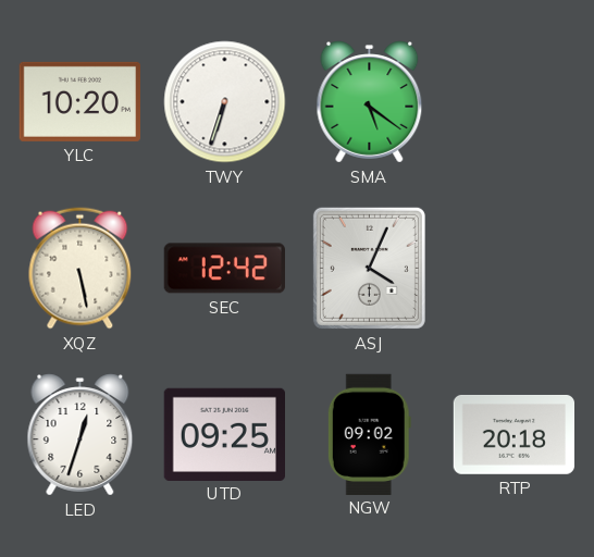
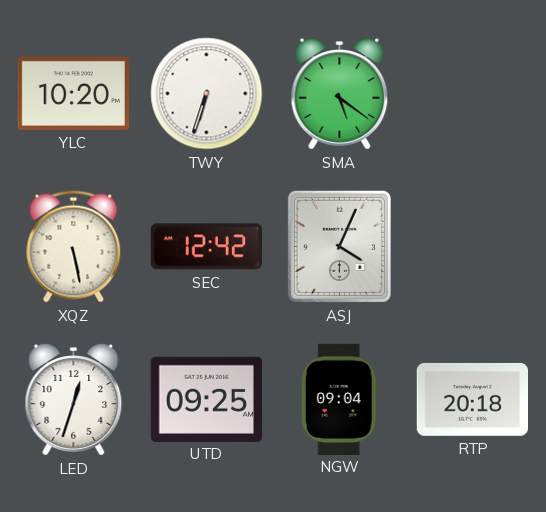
NGW: 09:02 -> 09:04 (339, 399)
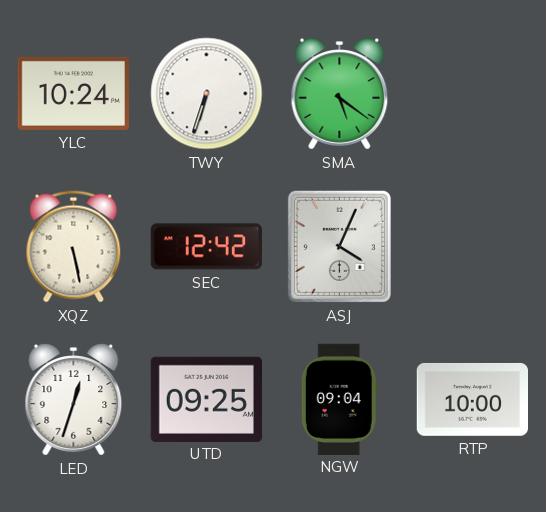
YLC: 10:20 -> 10:24 (73, 93)
RTP: 20:18 -> 10:00 (472, 399)
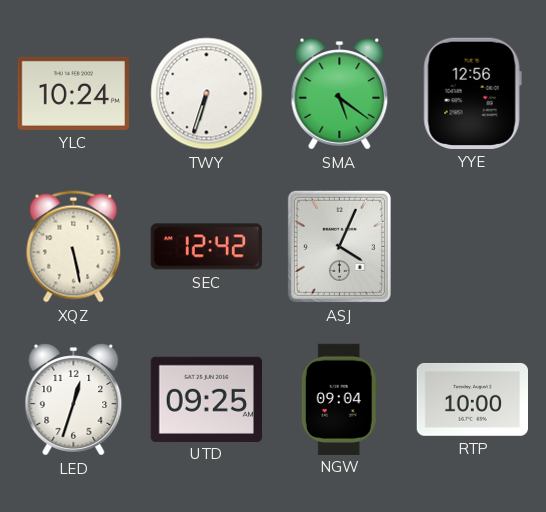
YYE: none -> 12:56 (472, 93)
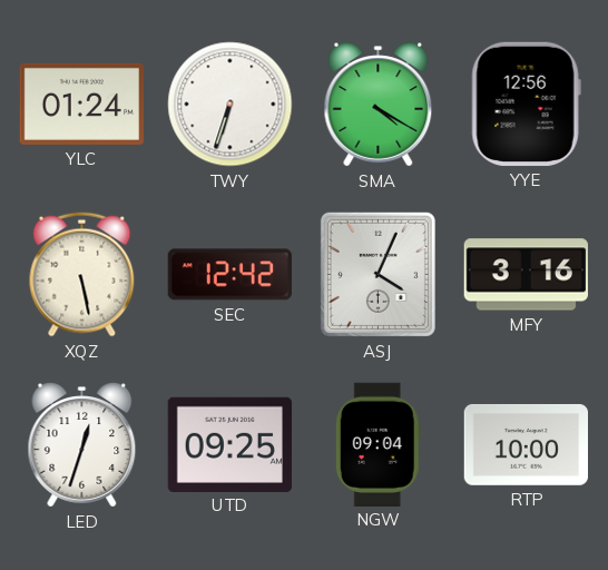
YLC: 10:24 -> 01:24 (81, 104)
SMA: 5:21 -> 4:20 (379, 105)
MFY: none -> 3:16 (526, 275)
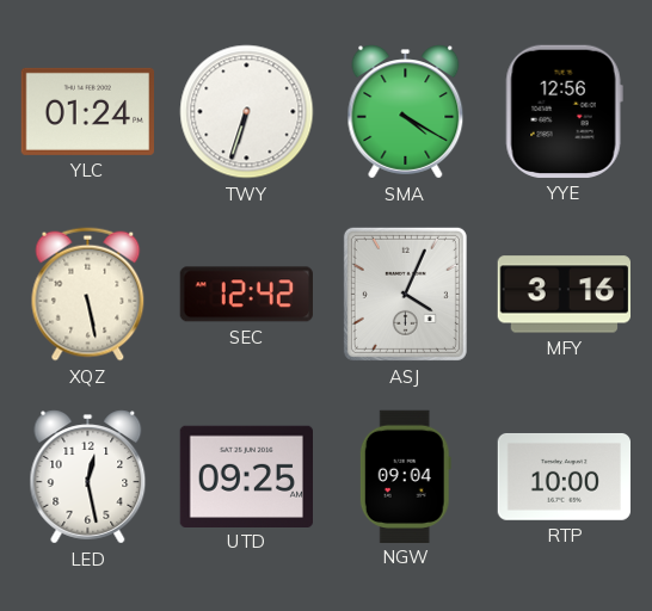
LED: 12:33 -> 12:28 (88, 477)
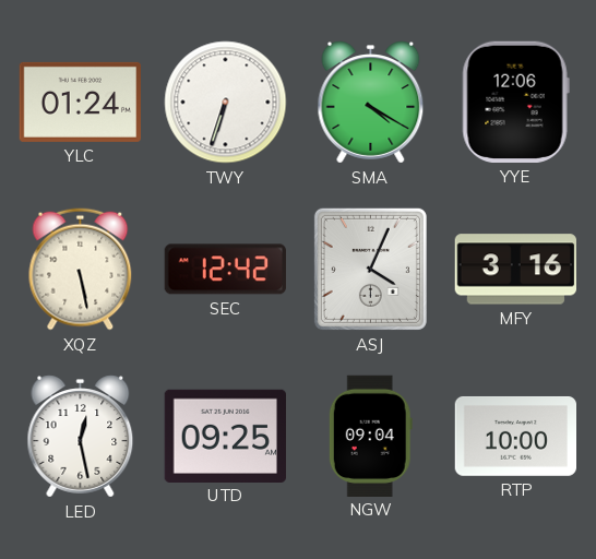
YYE: 12:56 -> 12:06 (515, 102)
